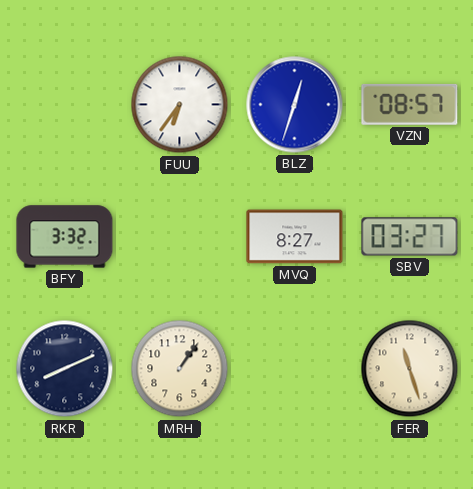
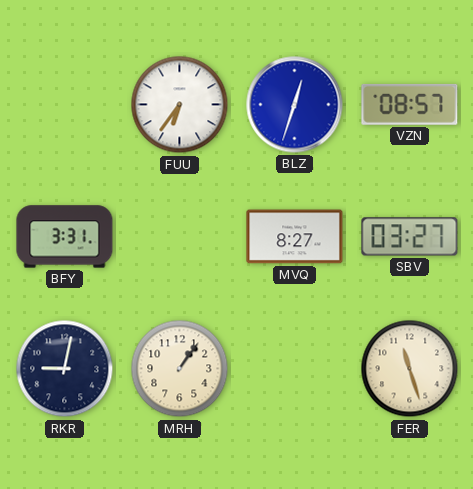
BFY: 3:32 -> 3:31 (65, 237)
RKR: 8:11 -> 9:02 (65, 369)
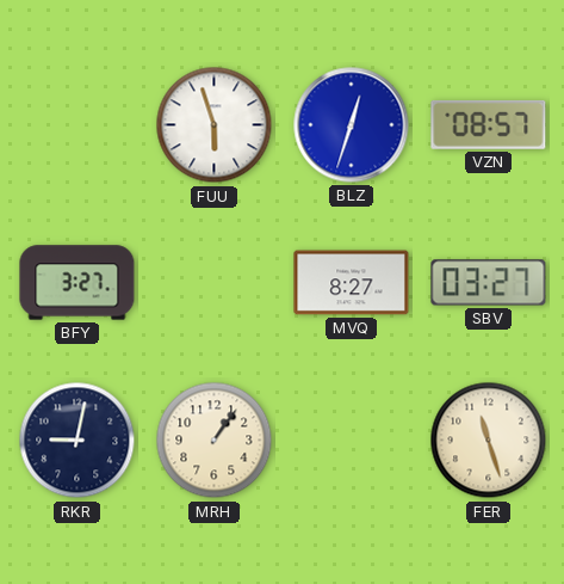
FUU: 6:36 -> 5:57 (215, 125)
BFY: 3:31 -> 3:27 (78, 283)
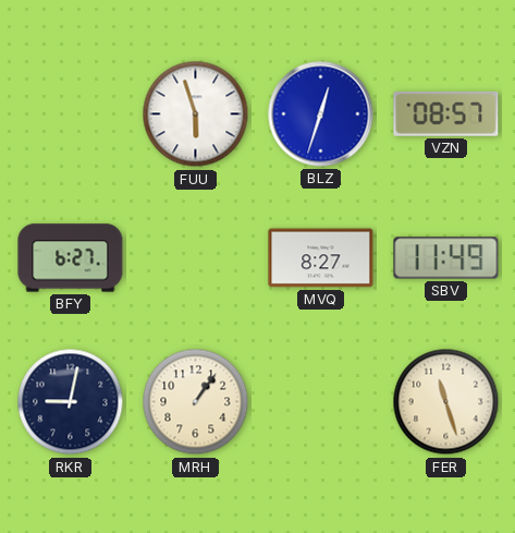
BFY: 3:27 -> 6:27 (71, 258)
SBV: 03:27 -> 11:49 (446, 258)
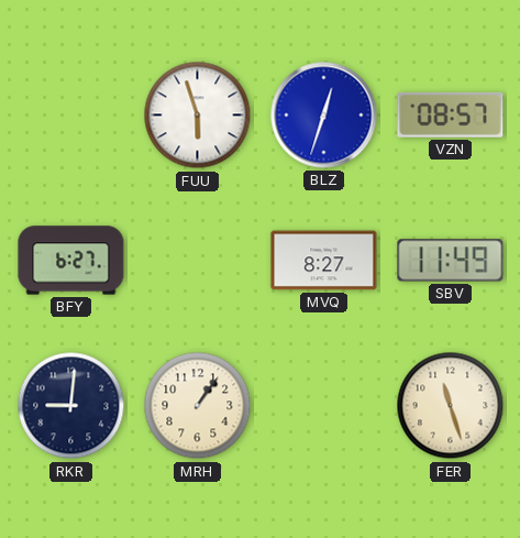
RKR: 9:02 -> 9:01 (71, 406)
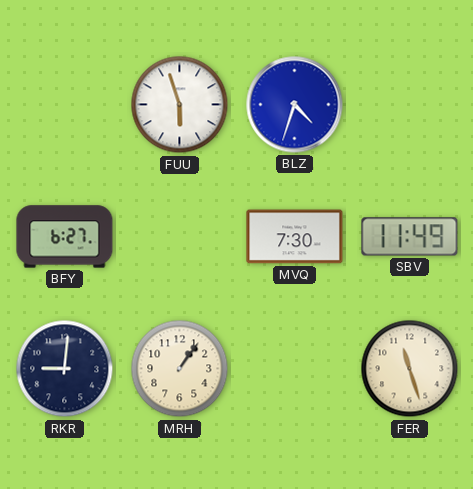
BLZ: 12:33 -> 4:33 (295, 105)
VZN: 08:57 -> none (451, 114)
MVQ: 8:27 -> 7:30 (295, 237)
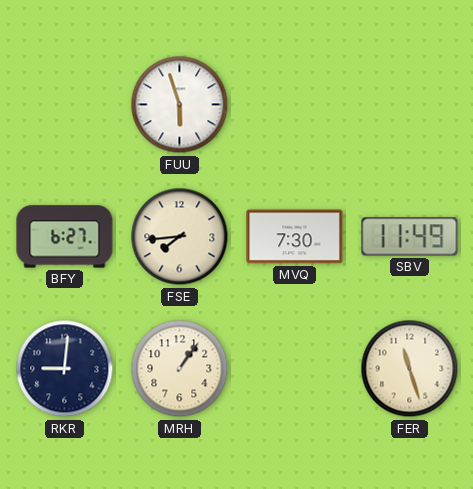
BLZ: 4:33 -> none (295, 105)
FSE: none -> 7:44 (180, 237)
